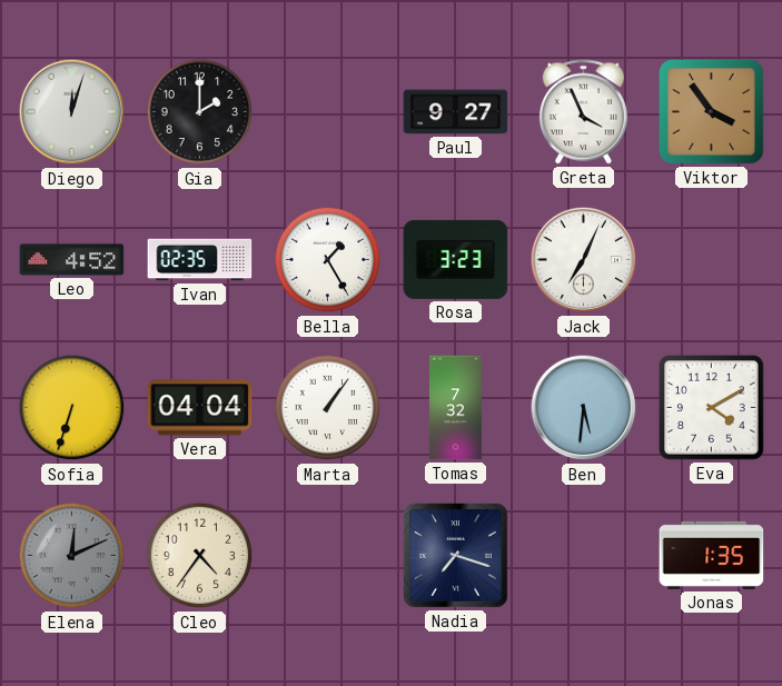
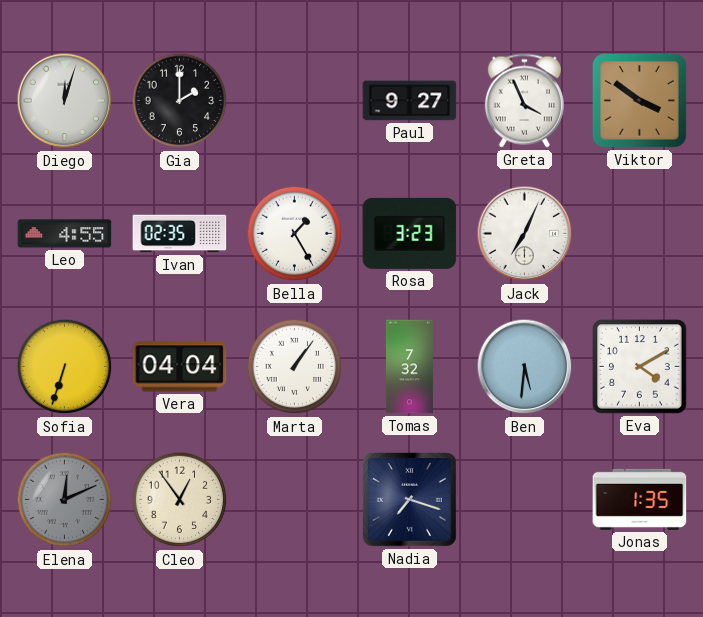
Viktor: 3:54 -> 3:51 (639, 100)
Leo: 4:52 -> 4:55 (65, 234)
Cleo: 4:36 -> 12:54 (180, 500)
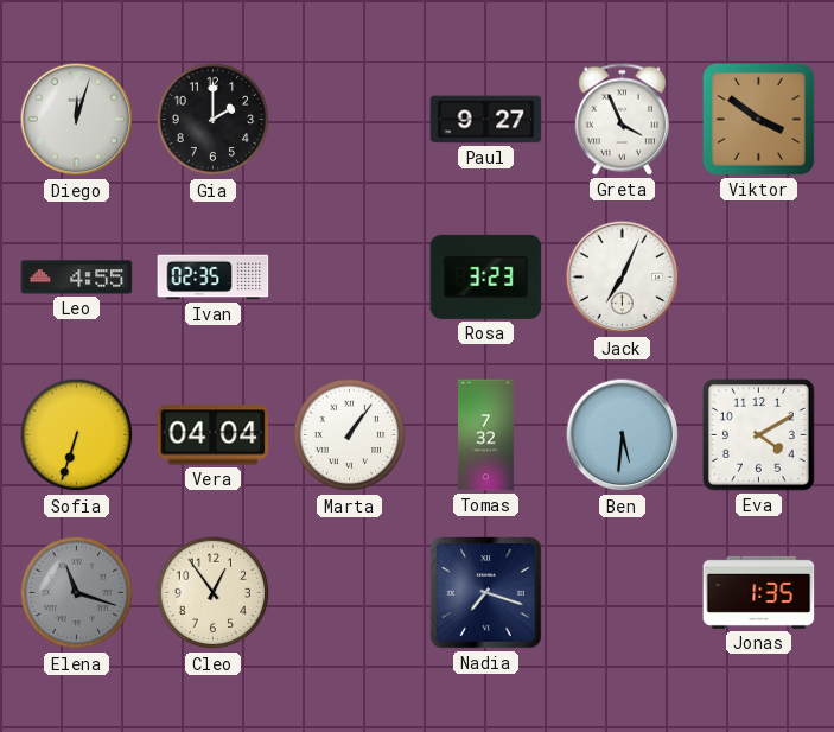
Bella: 1:25 -> none (295, 234)
Elena: 12:11 -> 11:18 (77, 593)
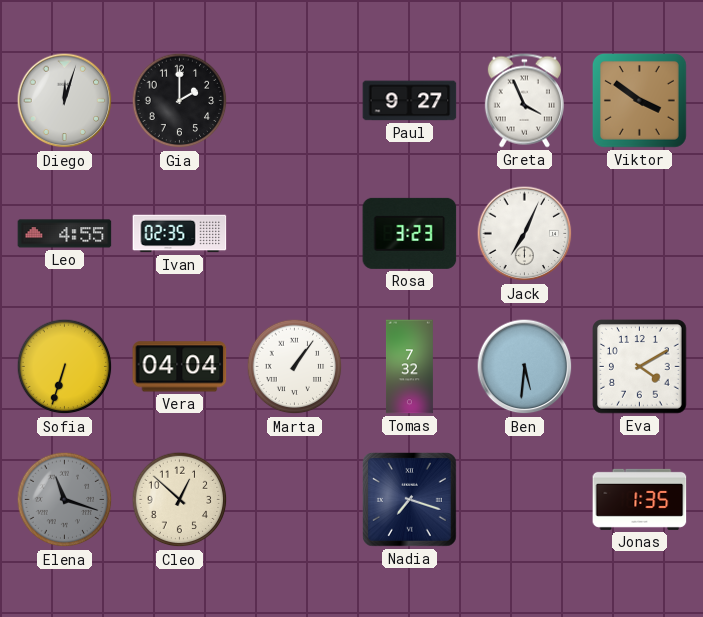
Cleo: 12:54 -> 12:52 (180, 500)
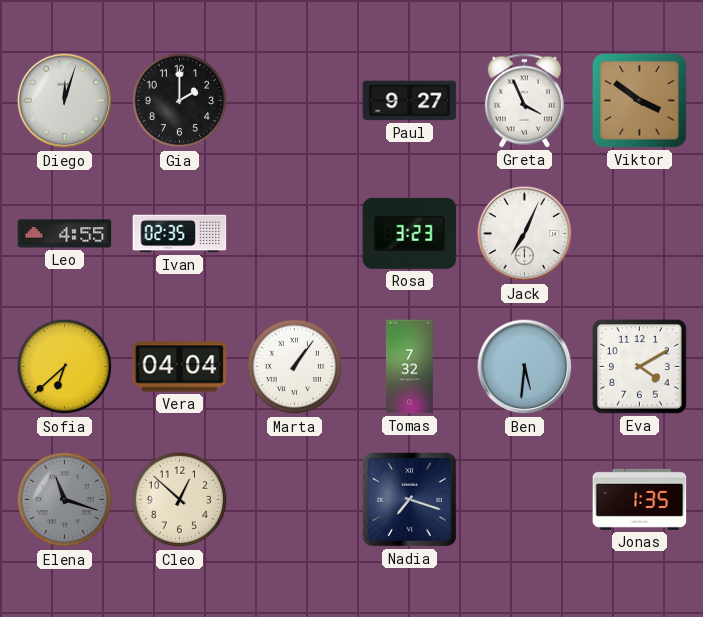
Sofia: 6:33 -> 6:38 (65, 367)
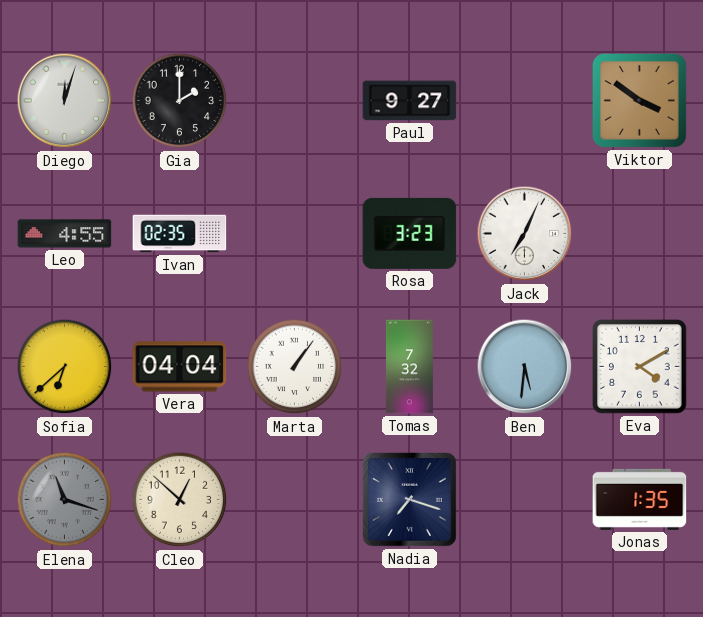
Greta: 3:56 -> none (524, 101)
